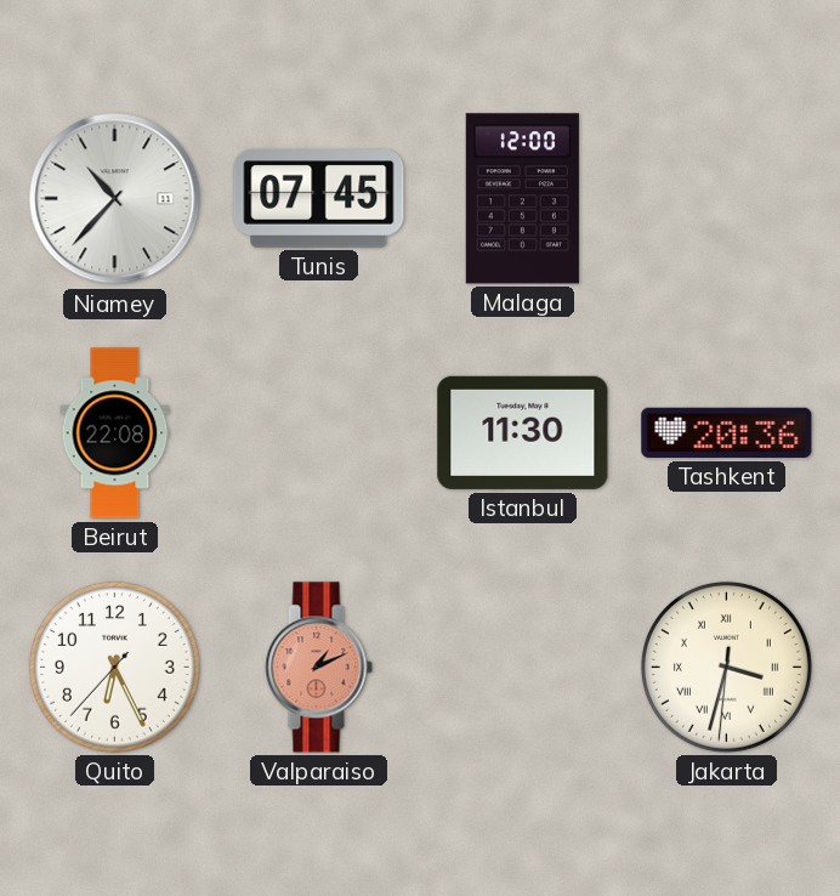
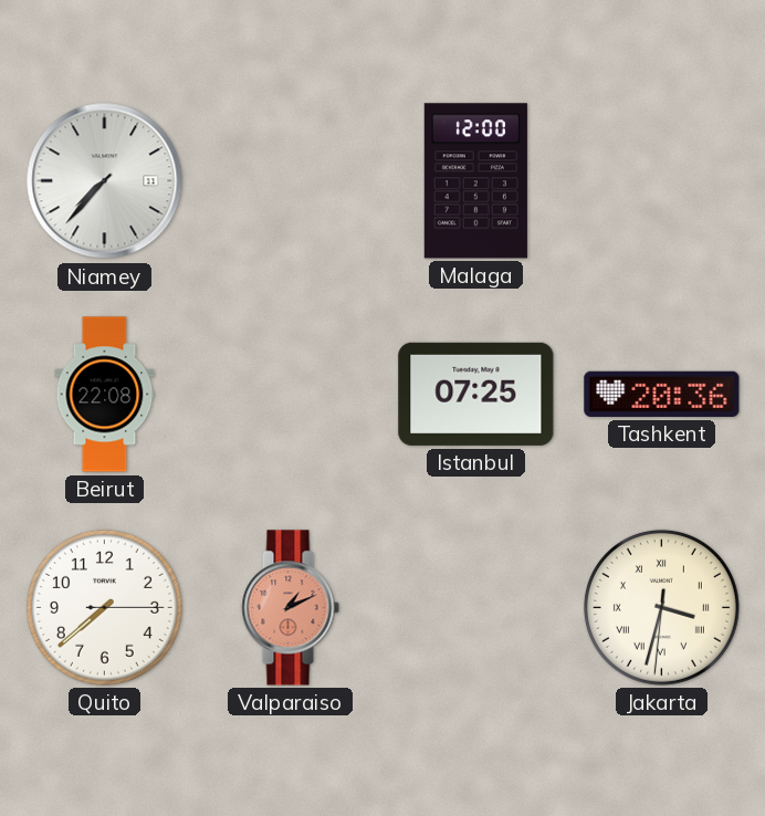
Niamey: 10:37 -> 7:37 (105, 181)
Tunis: 07:45 -> none (319, 199)
Istanbul: 11:30 -> 07:25 (476, 394)
Quito: 6:25 -> 7:38 (104, 607)
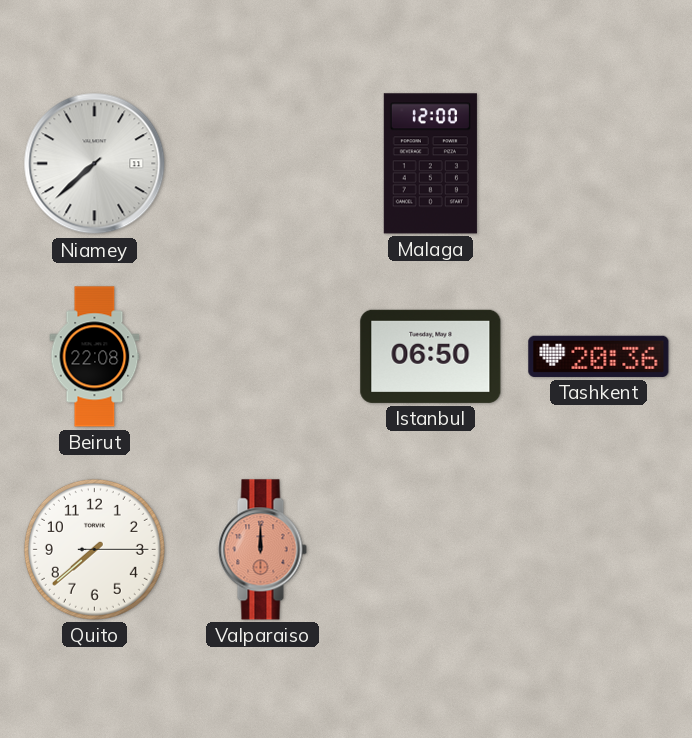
Niamey: 7:37 -> 7:38 (95, 164)
Istanbul: 07:25 -> 06:50 (431, 356)
Valparaiso: 1:11 -> 12:00 (262, 550)
Jakarta: 3:32 -> none (661, 607)
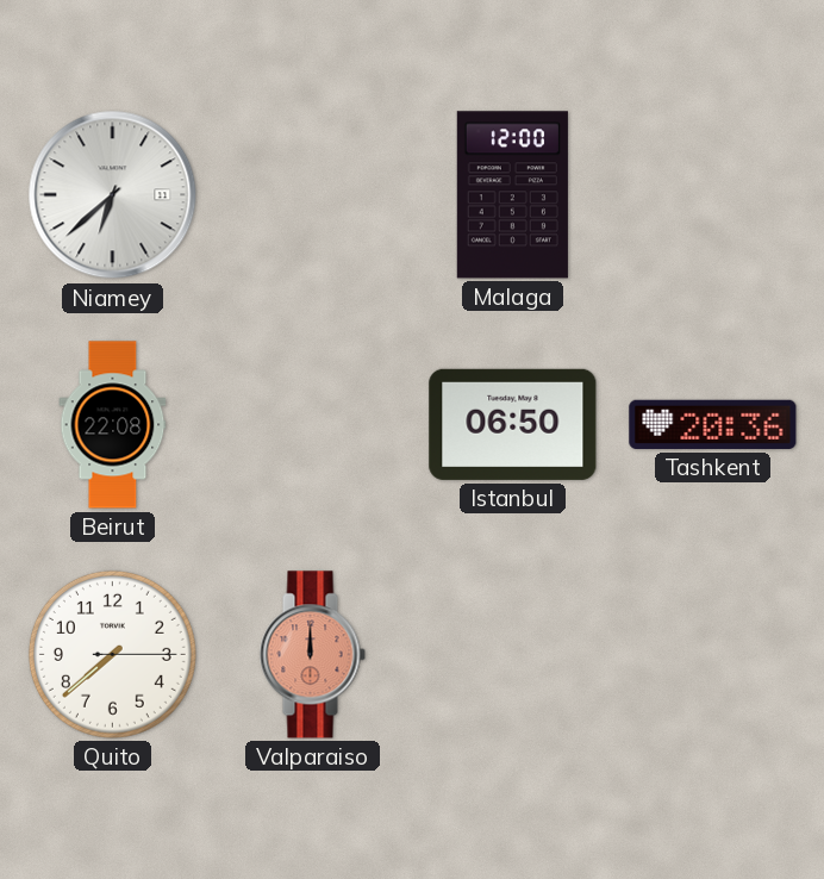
Niamey: 7:38 -> 6:38 (113, 195)
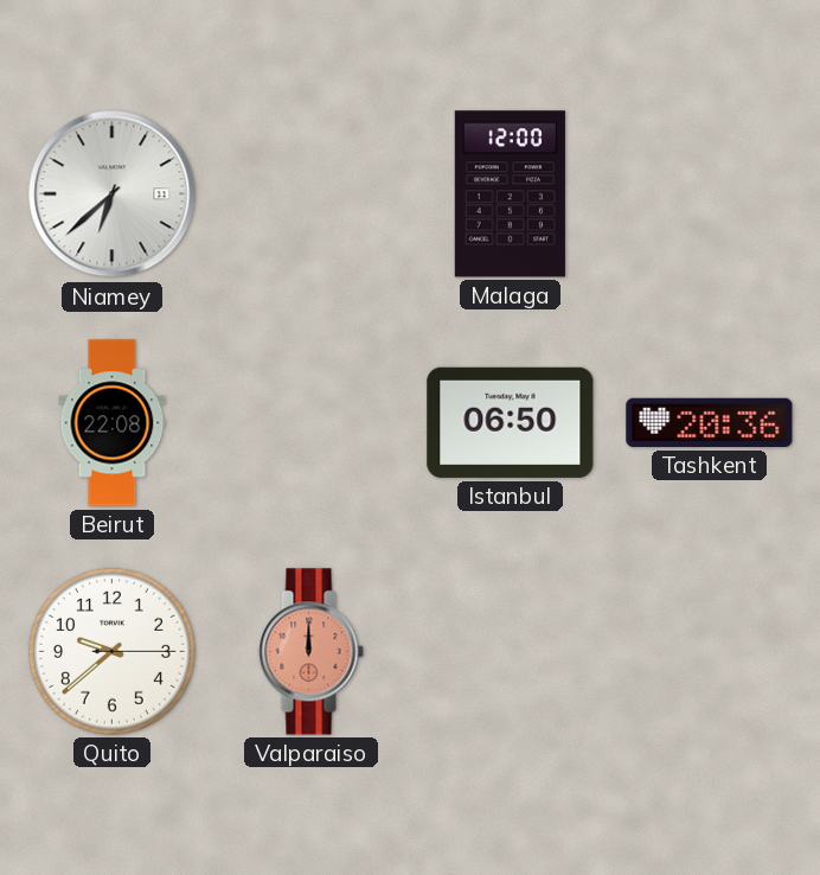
Quito: 7:38 -> 9:38 (111, 651)
